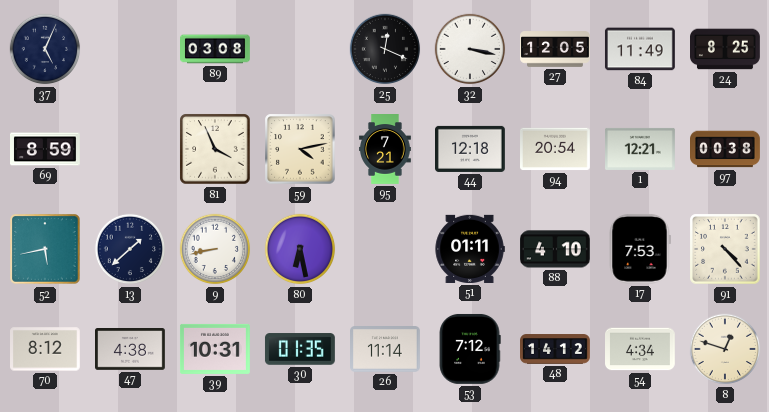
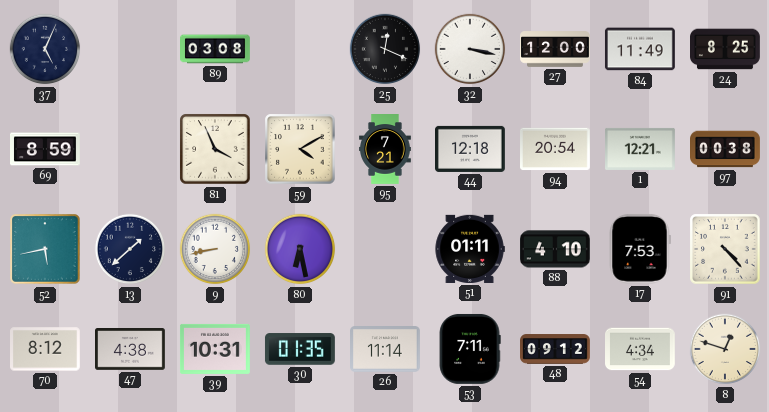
27: 12:05 -> 12:00 (555, 49)
59: 4:13 -> 4:10 (300, 149)
53: 7:12 -> 7:11 (470, 349)
48: 14:12 -> 09:12 (556, 349)
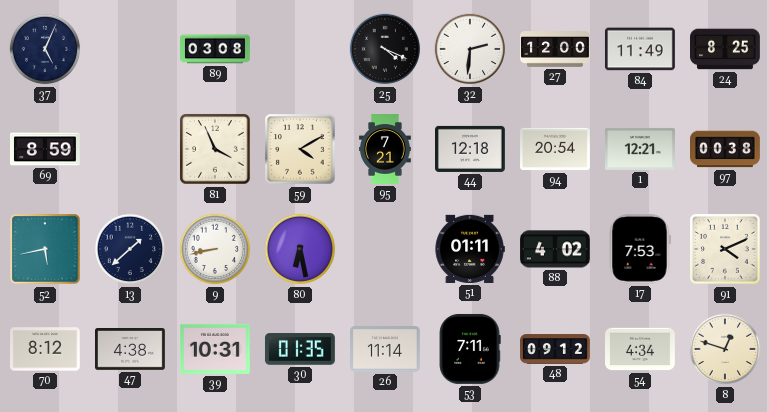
25: 12:19 -> 4:19 (385, 49)
32: 3:17 -> 2:31 (470, 49)
88: 4:10 -> 4:02 (556, 249)
91: 4:23 -> 4:11 (725, 249)
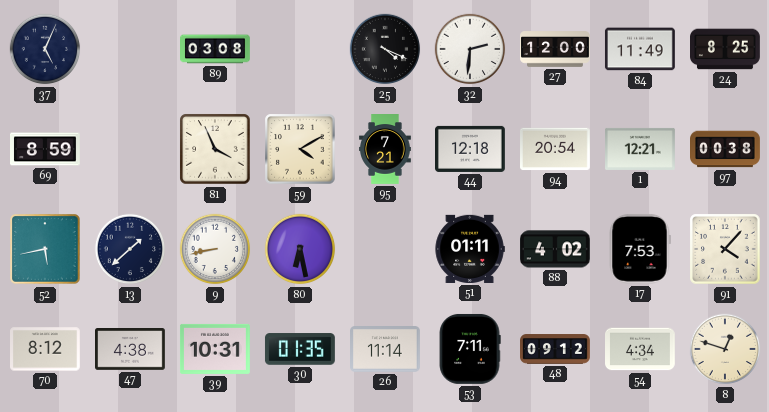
91: 4:11 -> 4:07 (725, 249)
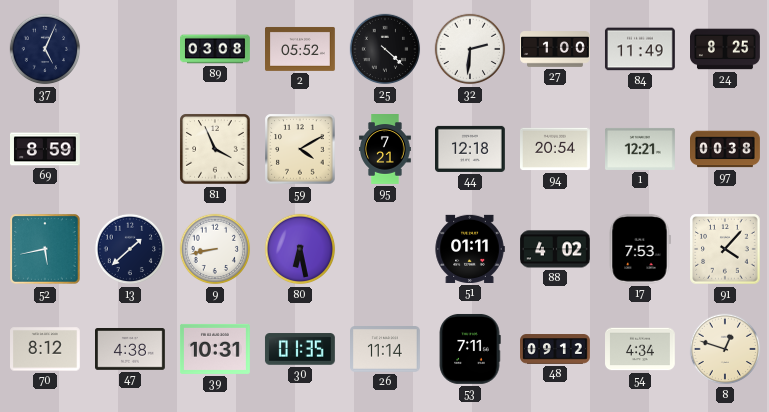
2: none -> 05:52 (301, 49)
25: 4:19 -> 4:22 (385, 49)
27: 12:00 -> 1:00 (555, 49)
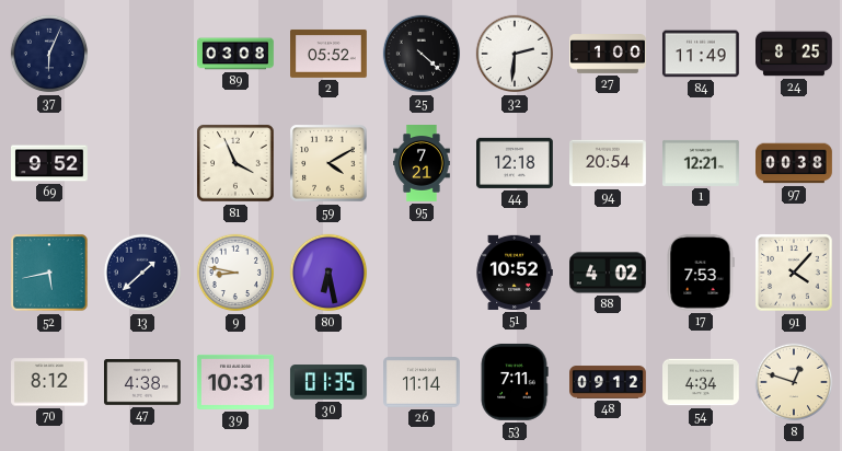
37: 5:04 -> 6:04 (49, 54)
69: 8:59 -> 9:52 (50, 163)
9: 8:43 -> 8:47 (235, 273)
51: 01:11 -> 10:52 (515, 273)
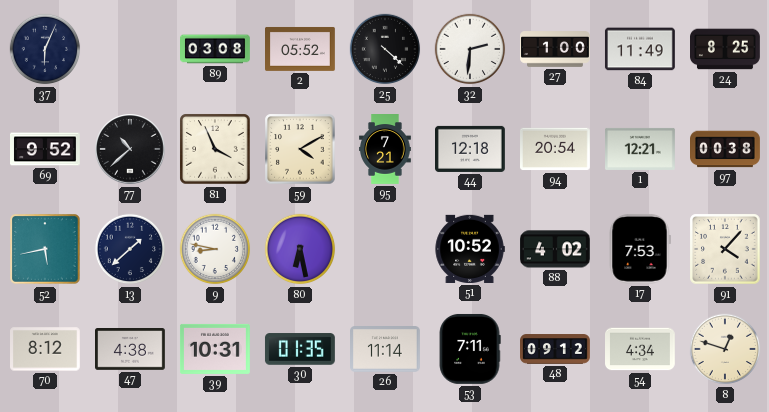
77: none -> 10:38 (130, 149)
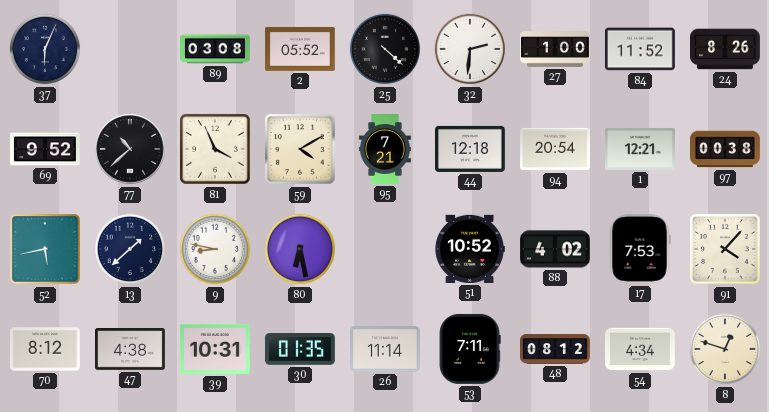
84: 11:49 -> 11:52 (640, 49)
24: 8:25 -> 8:26 (726, 49)
48: 09:12 -> 08:12 (556, 349)
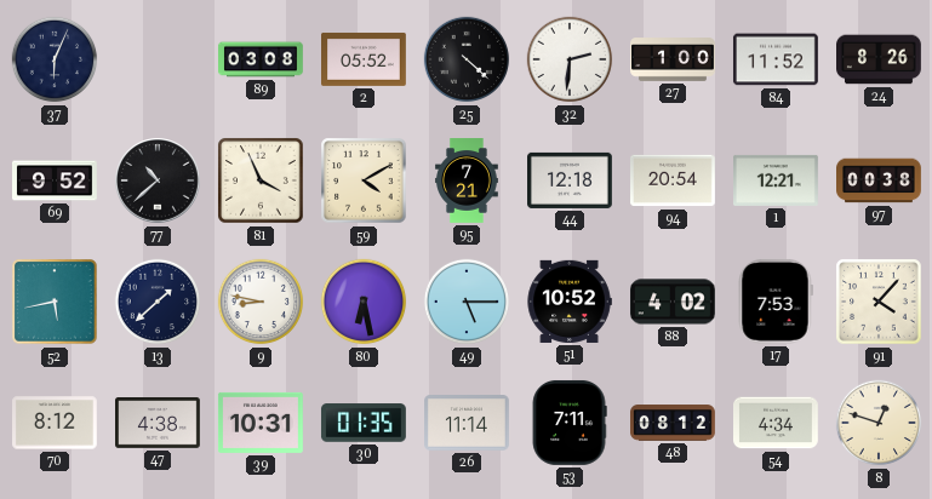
49: none -> 5:15 (467, 302)
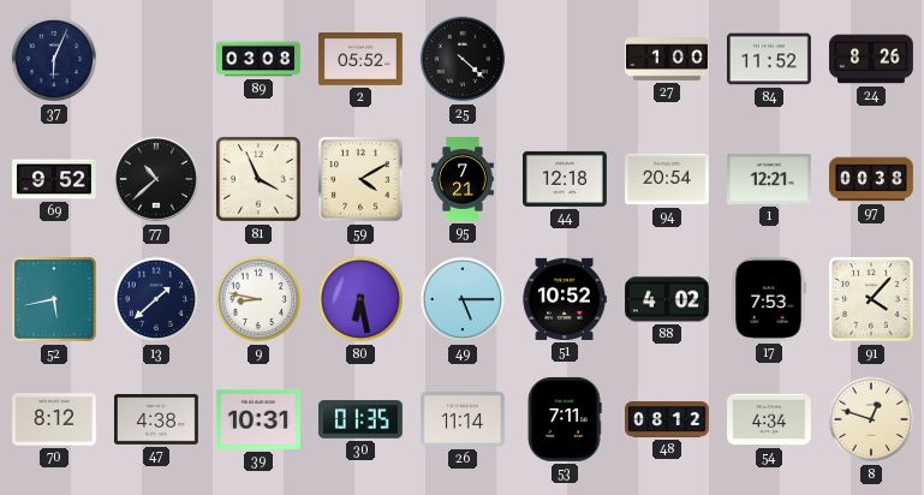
32: 2:31 -> none (570, 59)
